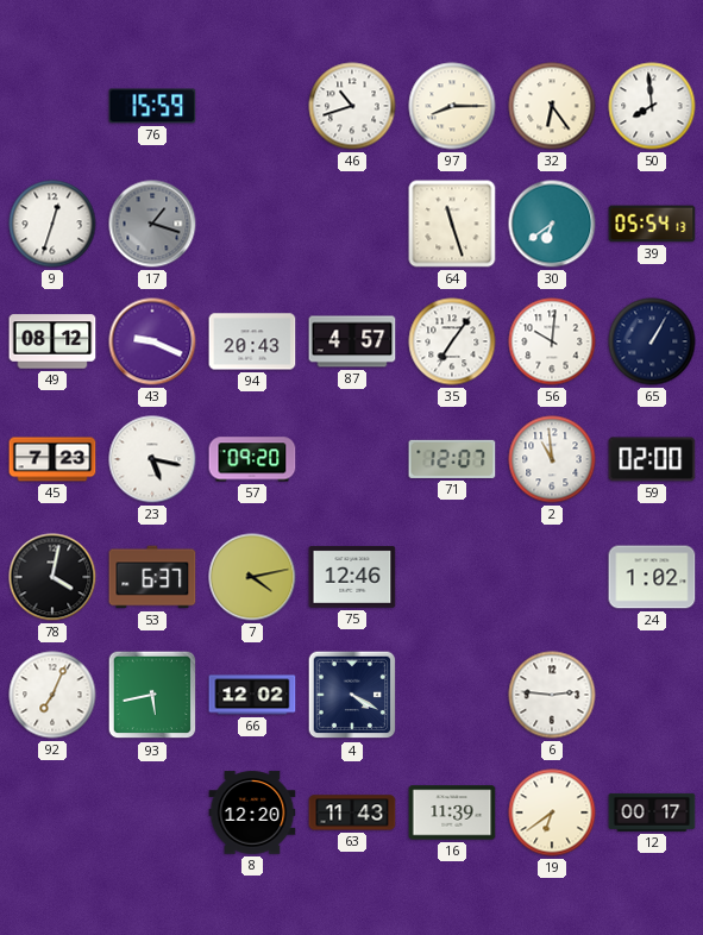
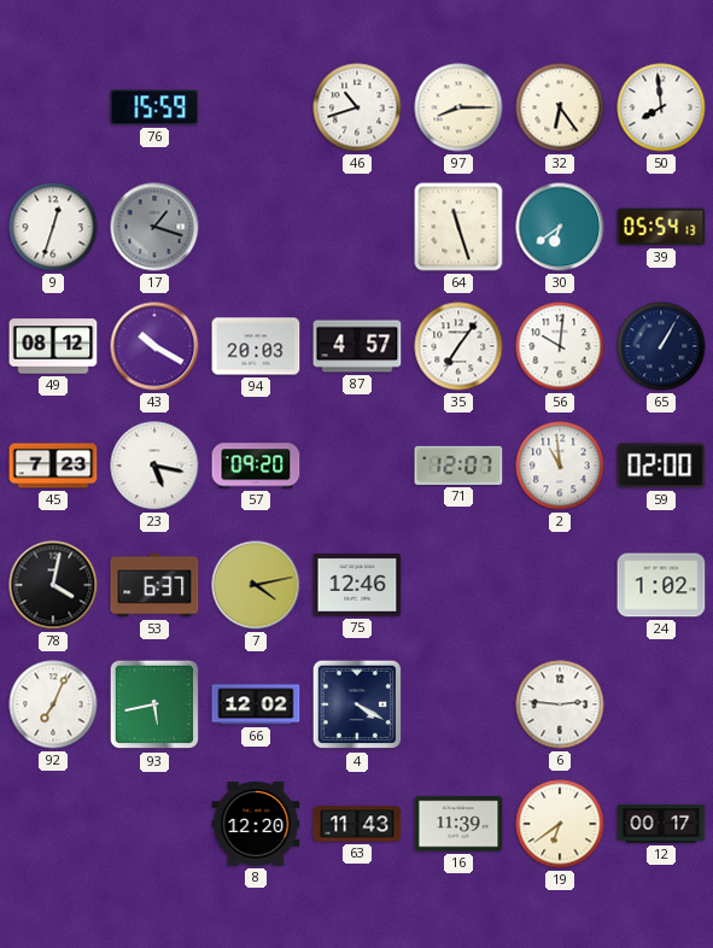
43: 9:19 -> 10:20 (154, 346)
94: 20:43 -> 20:03 (256, 346)
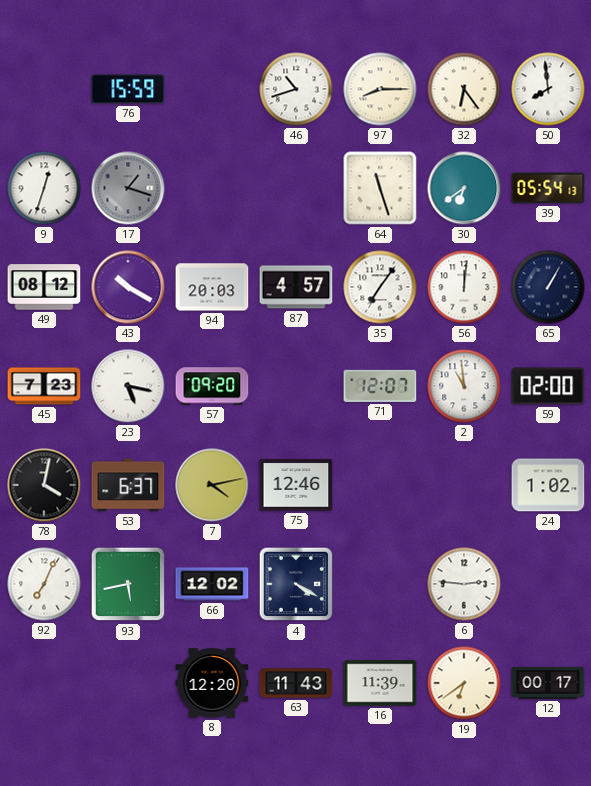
56: 10:01 -> 12:01 (464, 287)
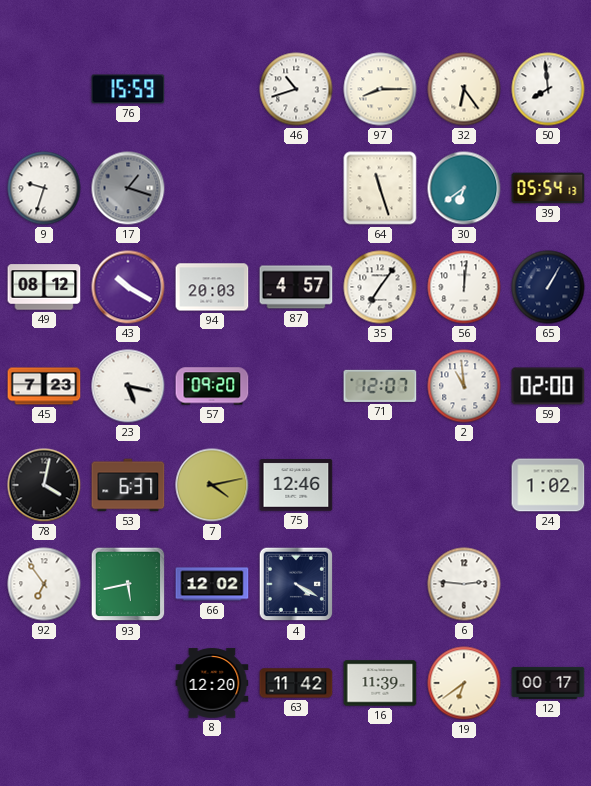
9: 12:33 -> 9:33 (44, 188)
92: 7:04 -> 6:54 (44, 584)
63: 11:43 -> 11:42 (296, 683)
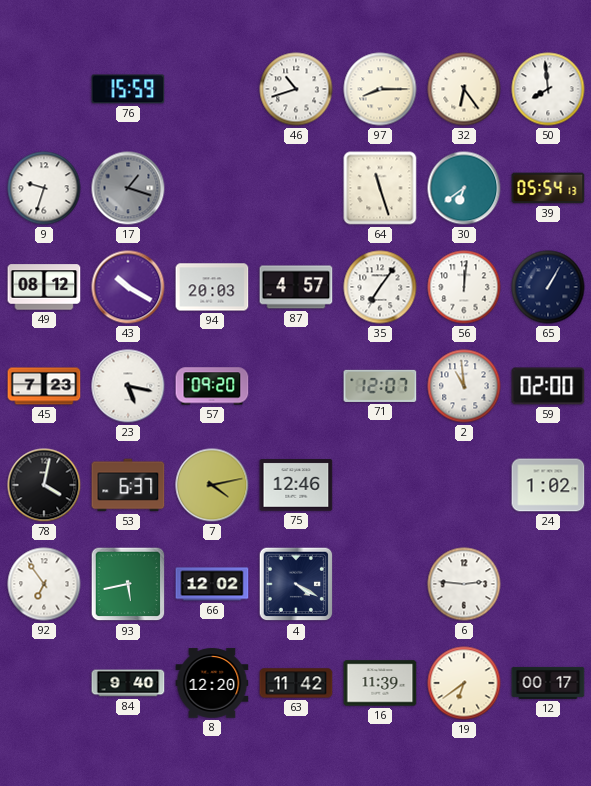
84: none -> 9:40 (128, 683)
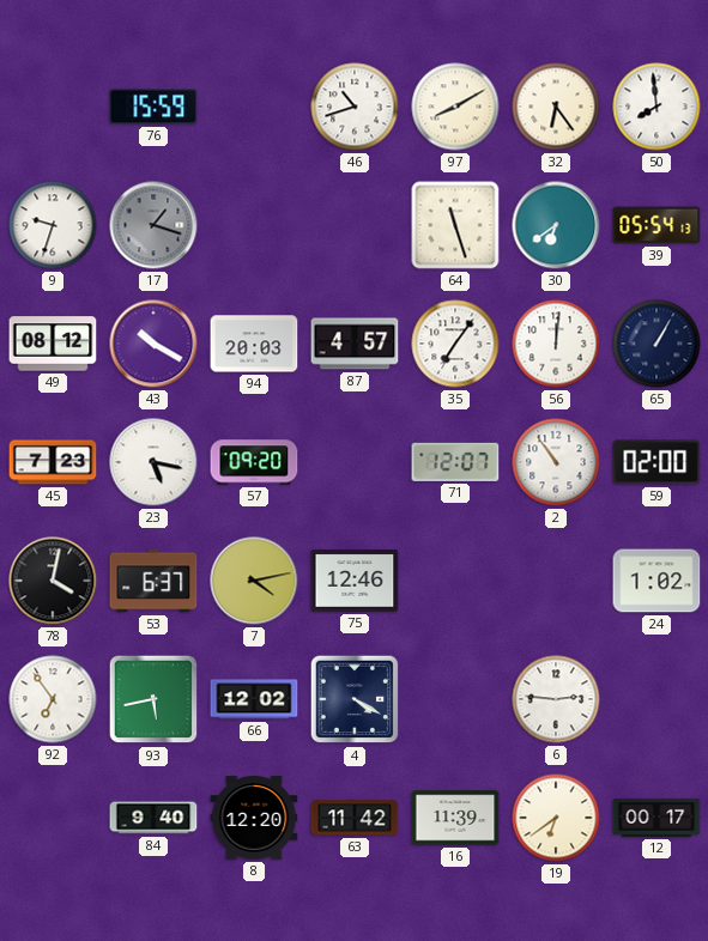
97: 8:15 -> 8:10 (455, 107)
2: 10:59 -> 10:54 (556, 462)
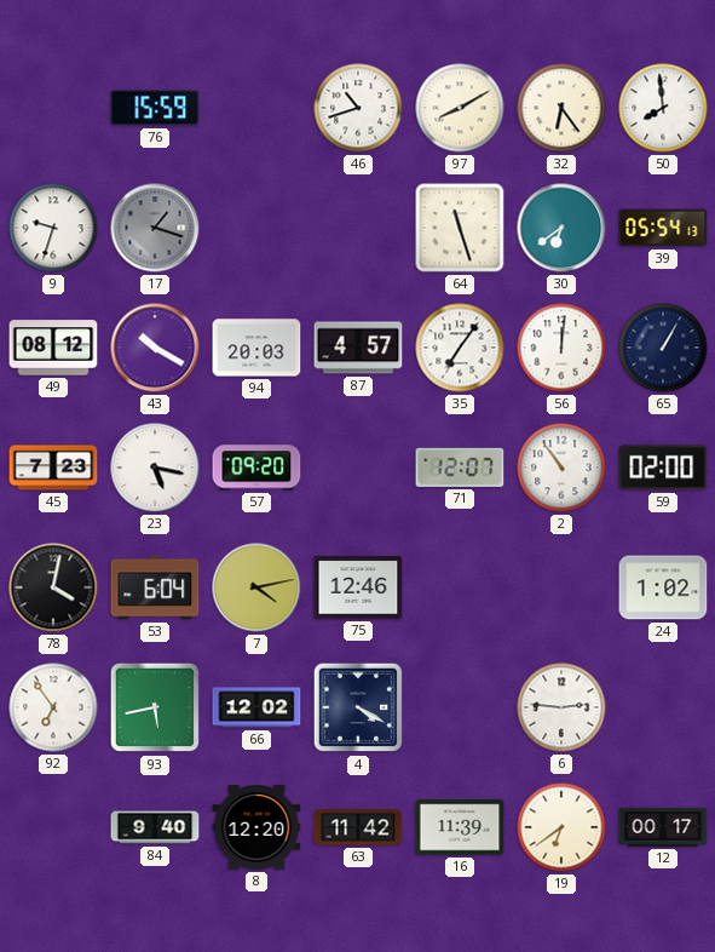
53: 6:37 -> 6:04 (155, 587)
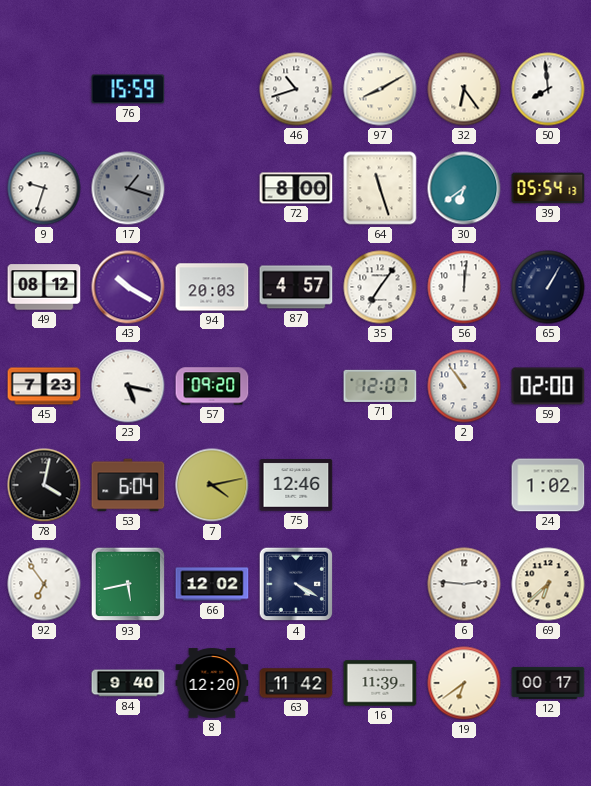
72: none -> 8:00 (296, 188)
69: none -> 6:38 (548, 584)
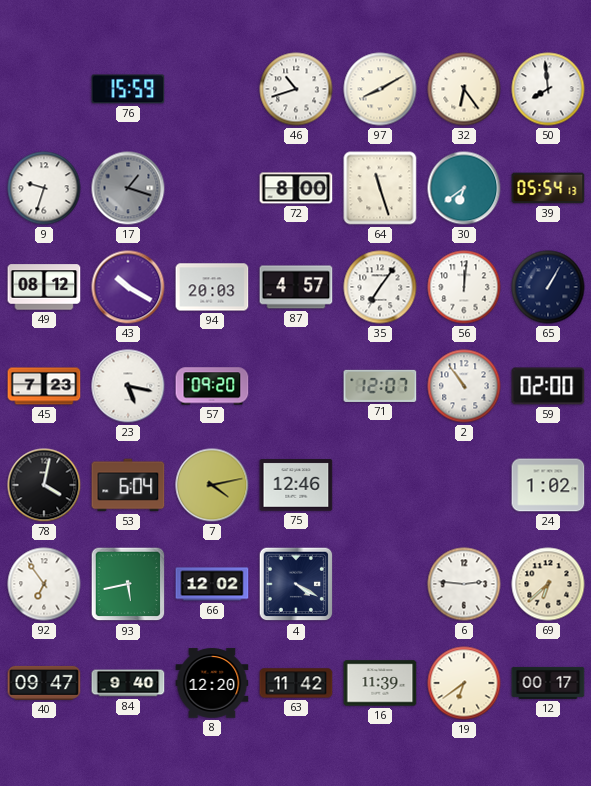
40: none -> 09:47 (44, 683)
